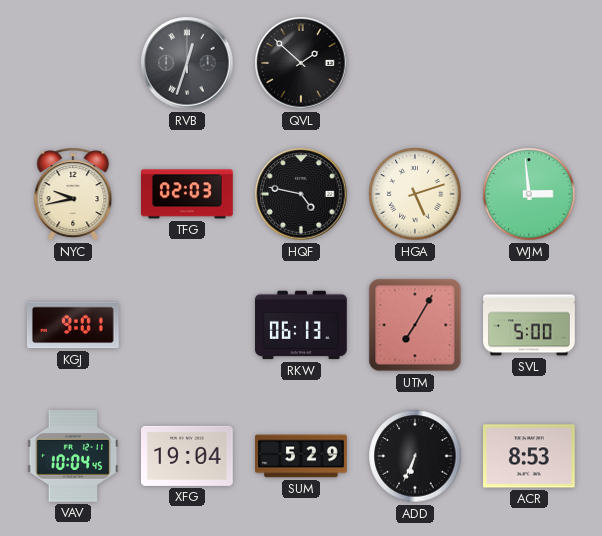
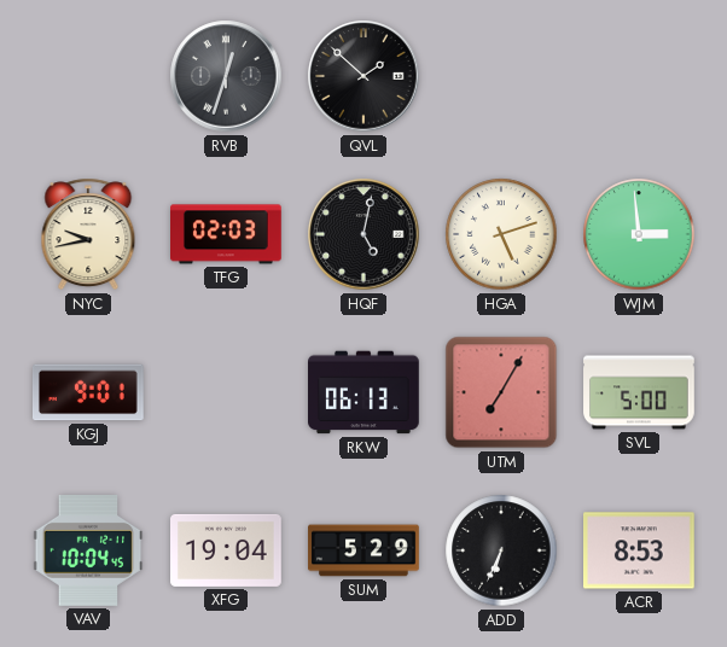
HQF: 4:47 -> 5:02 (363, 234)
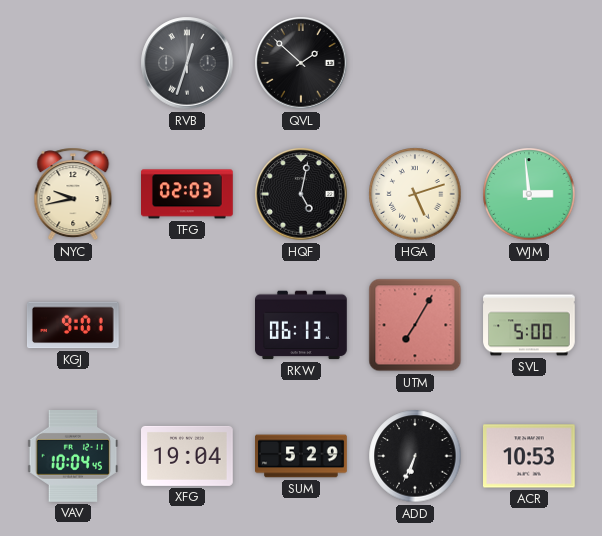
ACR: 8:53 -> 10:53 (530, 456)
